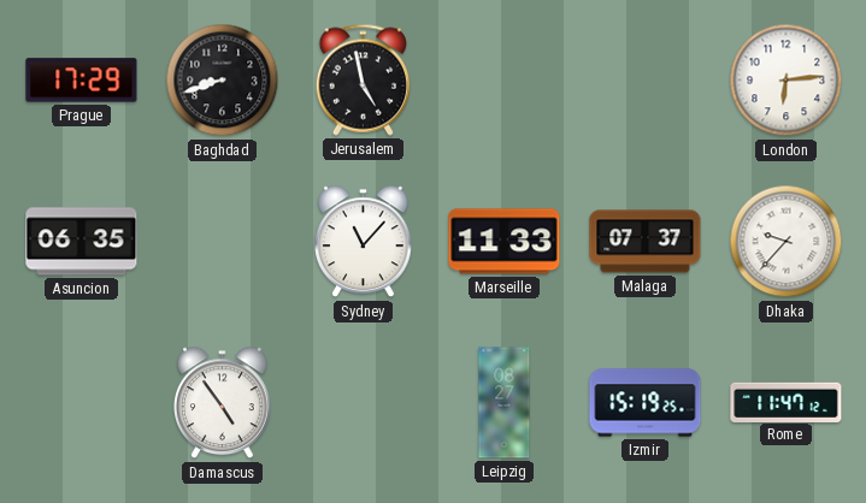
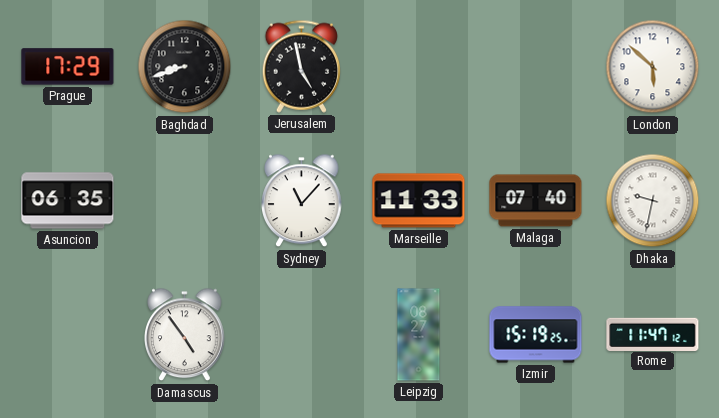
London: 6:14 -> 5:52 (653, 67)
Malaga: 07:37 -> 07:40 (536, 201)
Dhaka: 9:37 -> 9:32 (653, 201)
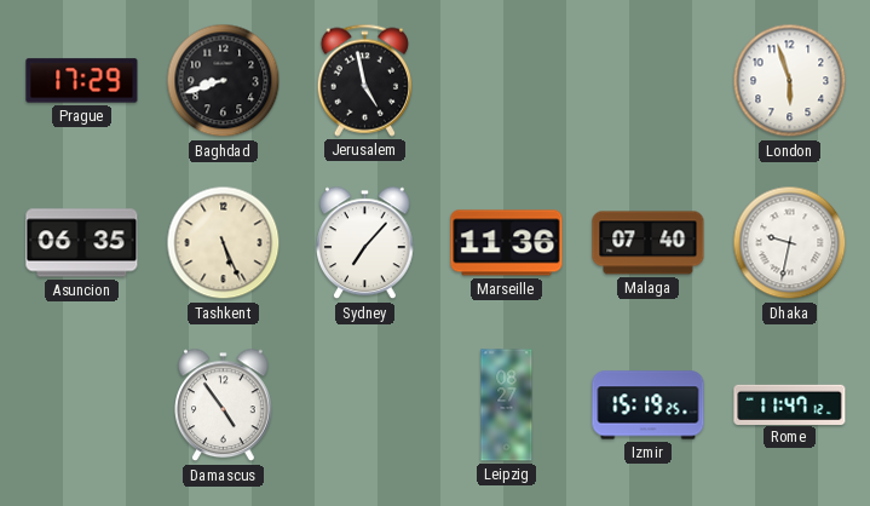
London: 5:52 -> 5:57 (790, 81)
Tashkent: none -> 5:26 (224, 243)
Sydney: 11:07 -> 7:07 (365, 243)
Marseille: 11:33 -> 11:36 (507, 243)
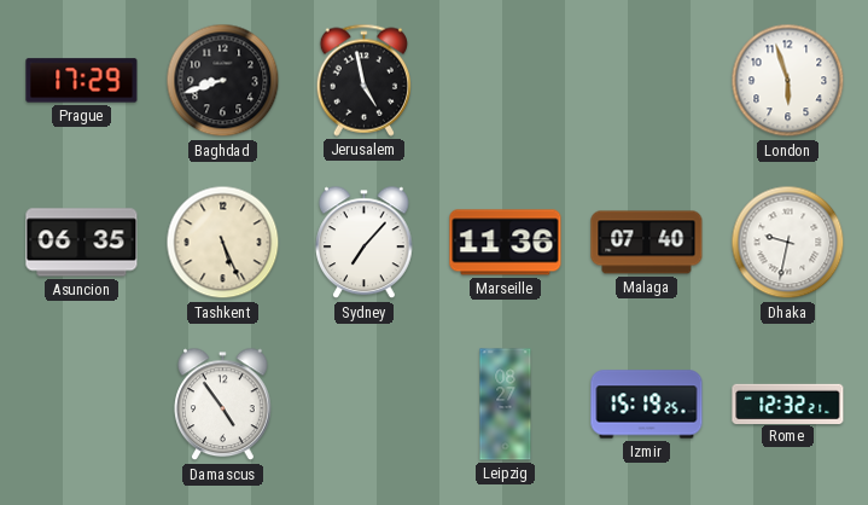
Rome: 11:47 -> 12:32 (788, 404)
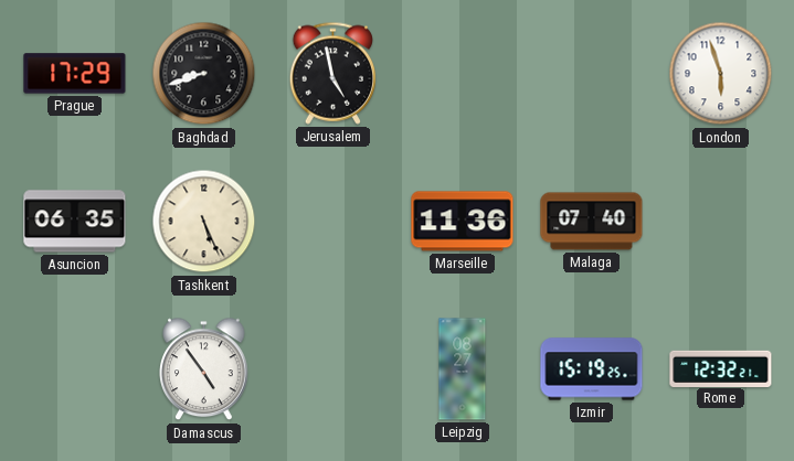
Sydney: 7:07 -> none (365, 243)
Dhaka: 9:32 -> none (788, 243)
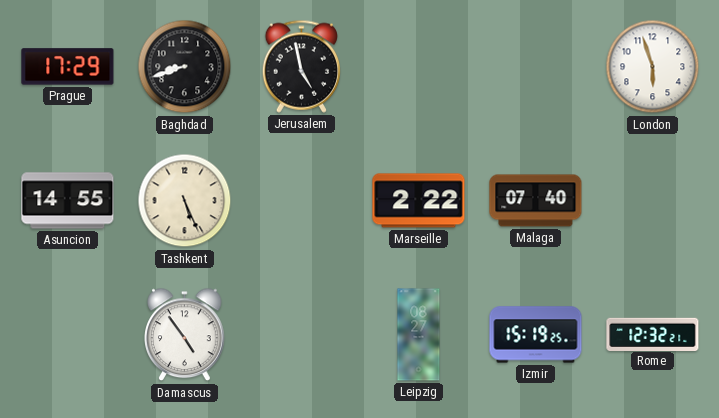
Asuncion: 06:35 -> 14:55 (68, 201)
Marseille: 11:36 -> 2:22 (419, 201)
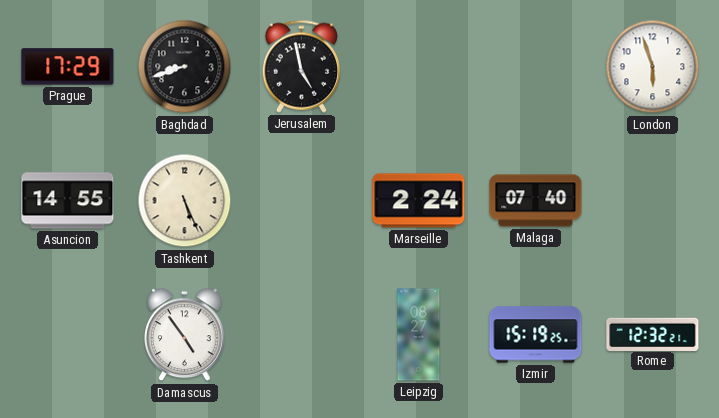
Marseille: 2:22 -> 2:24 (419, 201)
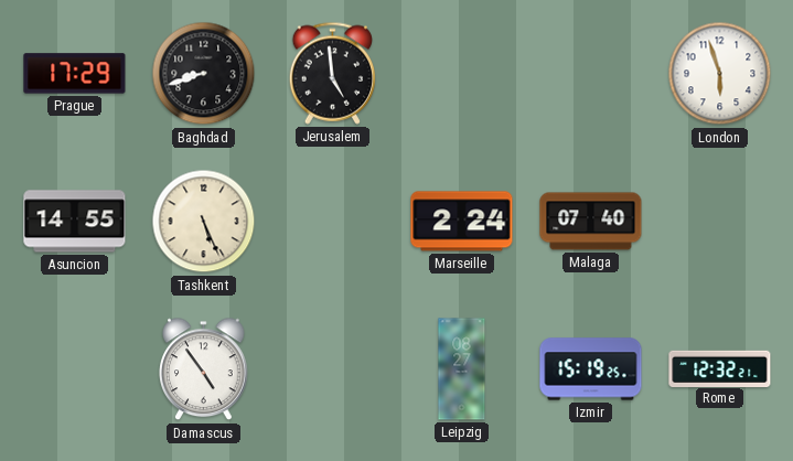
Jerusalem: 4:58 -> 4:59 (332, 73)
